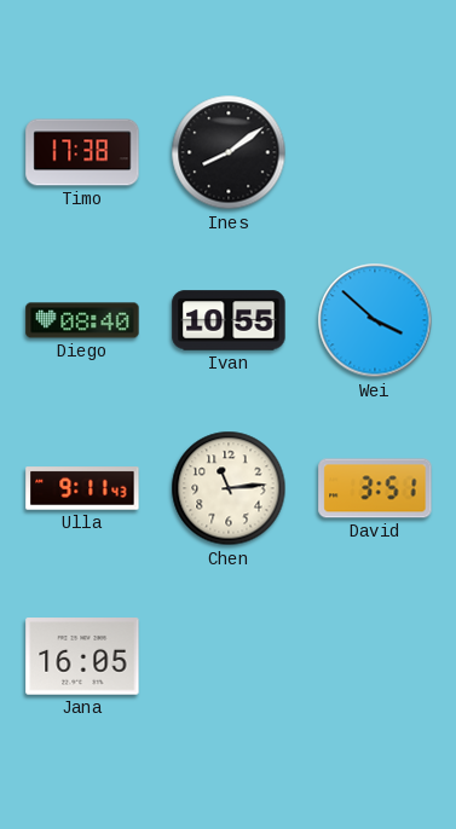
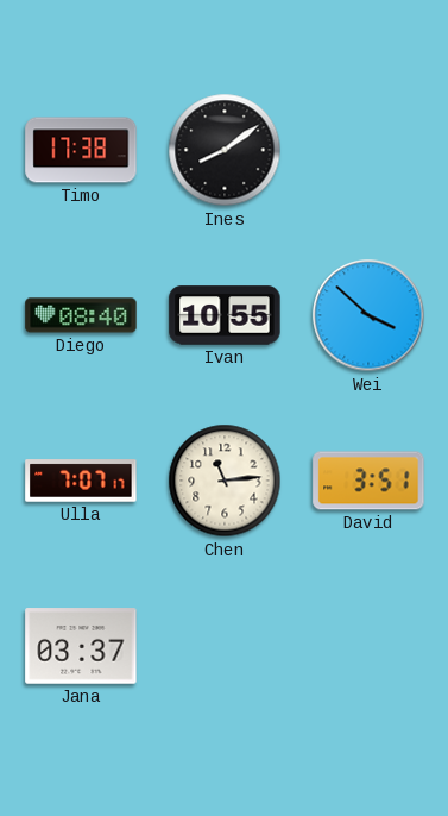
Ulla: 9:11 -> 7:07 (81, 481)
Jana: 16:05 -> 03:37 (81, 646)
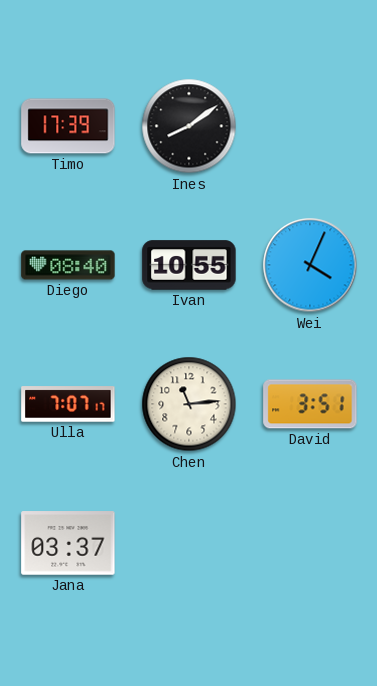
Timo: 17:38 -> 17:39 (68, 126)
Wei: 3:52 -> 4:04 (310, 265)
